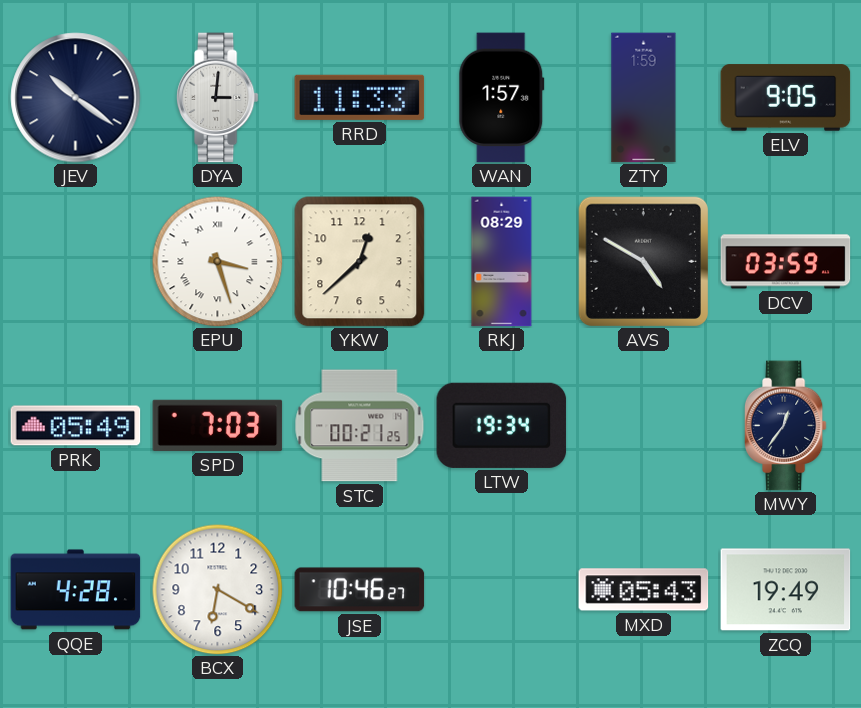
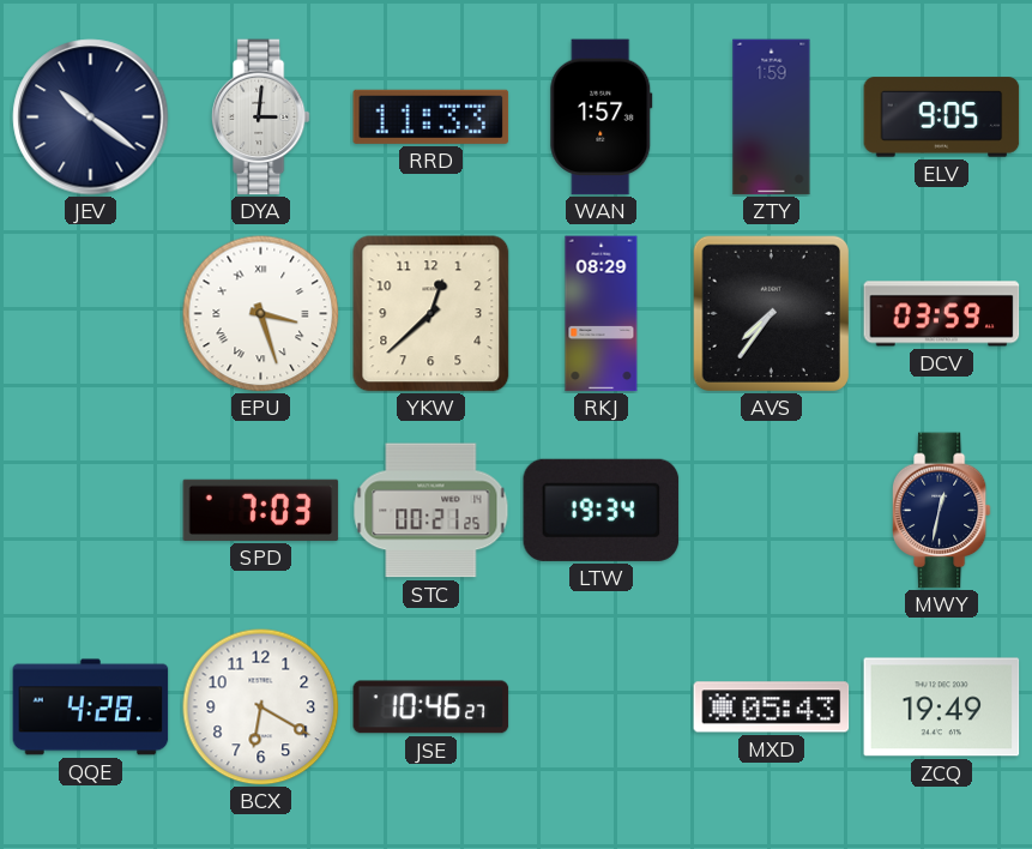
AVS: 4:50 -> 7:36 (771, 313)
PRK: 05:49 -> none (76, 426)
MWY: 12:36 -> 12:32 (941, 511)
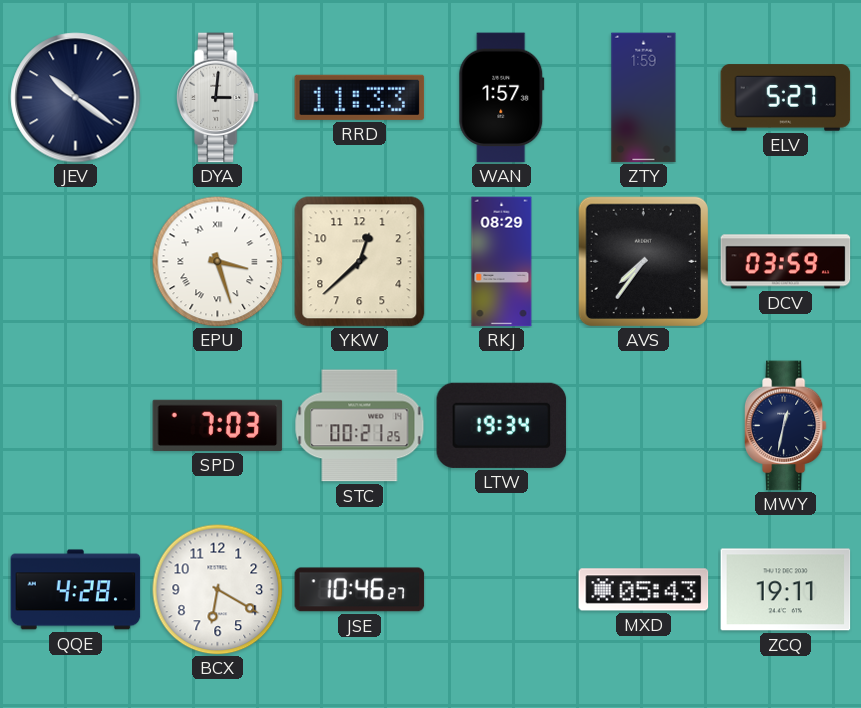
ELV: 9:05 -> 5:27 (786, 98)
ZCQ: 19:49 -> 19:11 (786, 590)
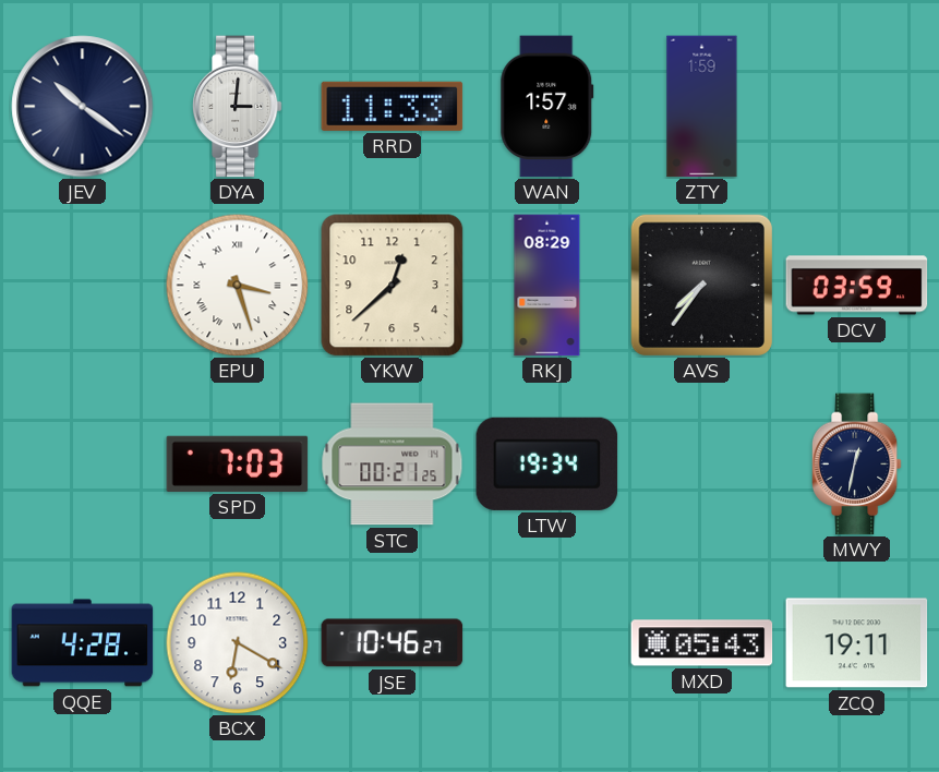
ELV: 5:27 -> none (786, 98)
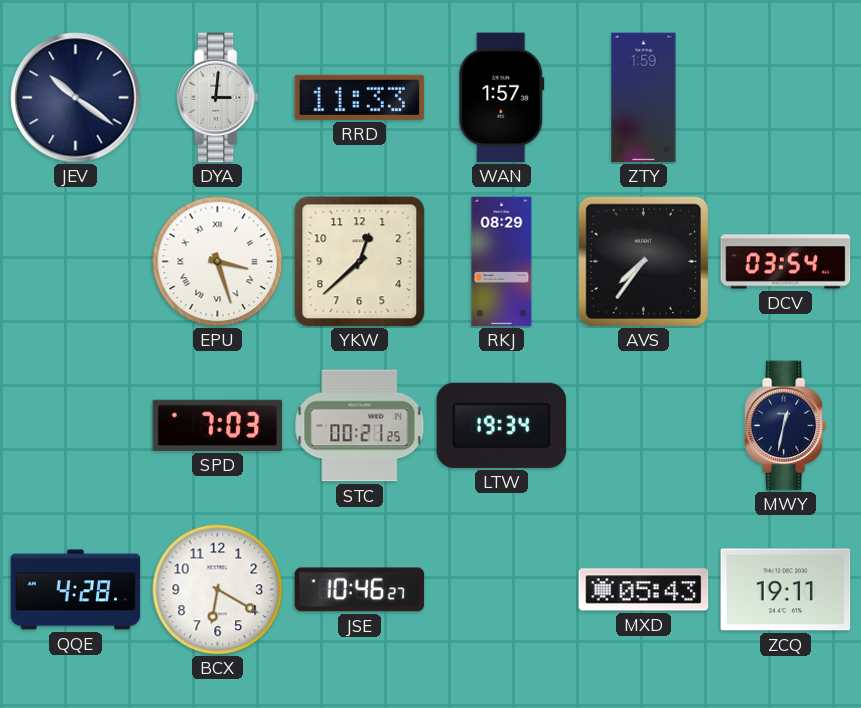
DCV: 03:59 -> 03:54 (786, 262)
